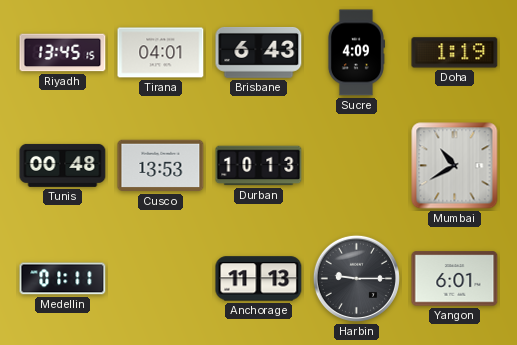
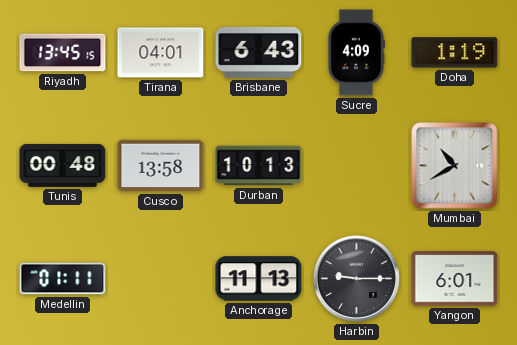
Cusco: 13:53 -> 13:58 (161, 166)
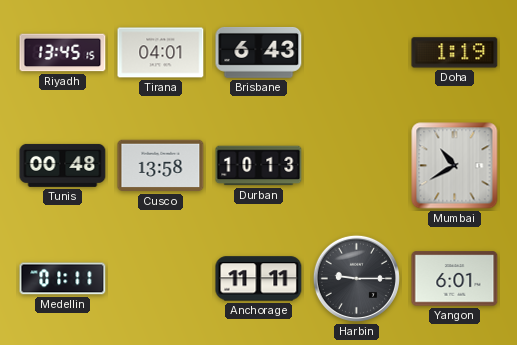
Sucre: 4:09 -> none (356, 53)
Anchorage: 11:13 -> 11:11 (259, 279)
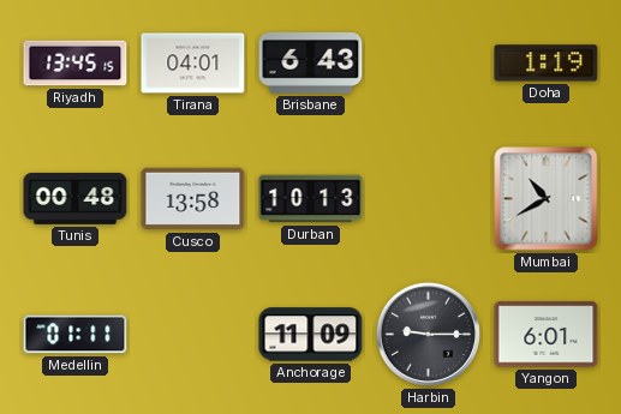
Anchorage: 11:11 -> 11:09 (311, 335)
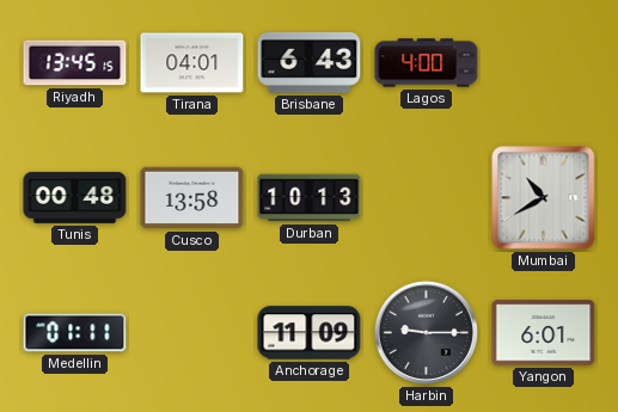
Lagos: none -> 4:00 (427, 63)
Doha: 1:19 -> none (547, 64)
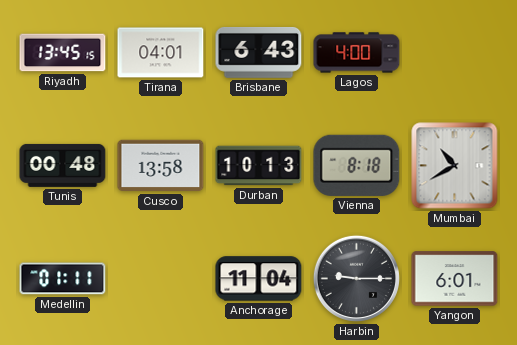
Vienna: none -> 8:18 (357, 165)
Anchorage: 11:09 -> 11:04 (259, 279)
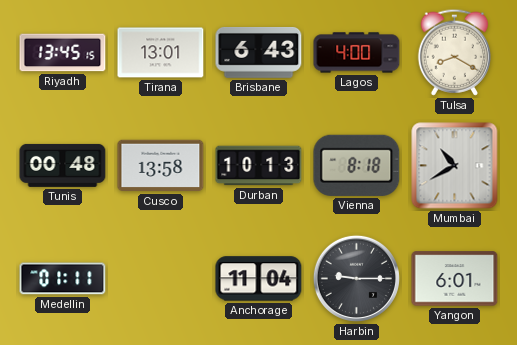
Tirana: 04:01 -> 13:01 (161, 53)
Tulsa: none -> 8:20 (454, 52)
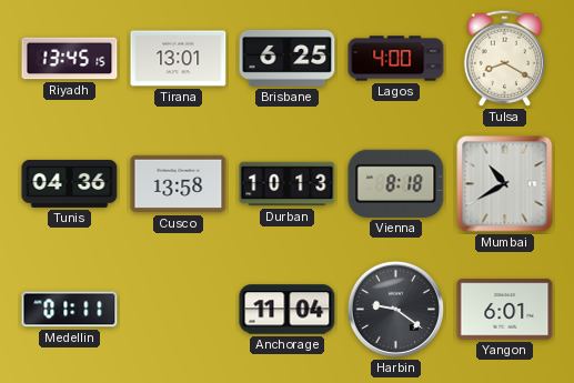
Brisbane: 6:43 -> 6:25 (288, 58)
Tunis: 00:48 -> 04:36 (70, 183)
Harbin: 9:15 -> 9:21 (395, 309)
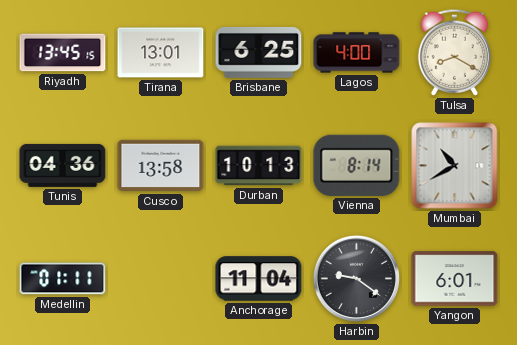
Vienna: 8:18 -> 8:14 (357, 165)
